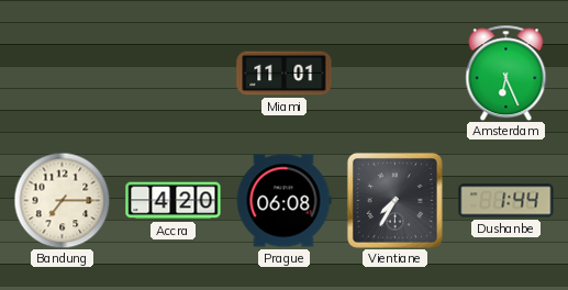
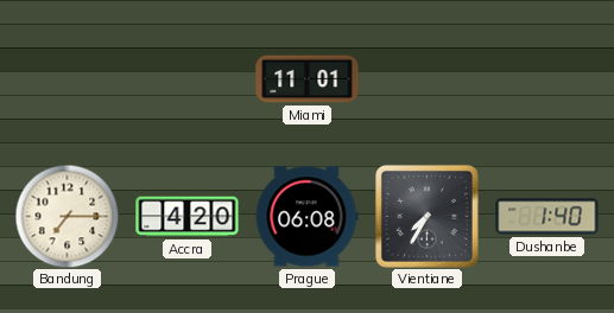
Amsterdam: 6:26 -> none (506, 72)
Dushanbe: 1:44 -> 1:40 (547, 217)
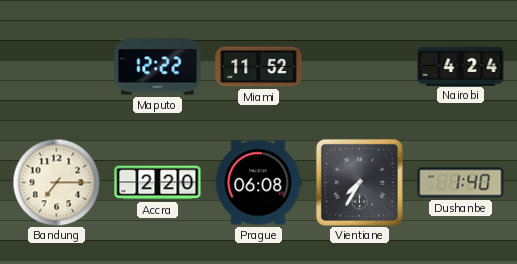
Maputo: none -> 12:22 (158, 67)
Miami: 11:01 -> 11:52 (259, 67)
Nairobi: none -> 4:24 (461, 66)
Accra: 4:20 -> 2:20 (158, 183)
